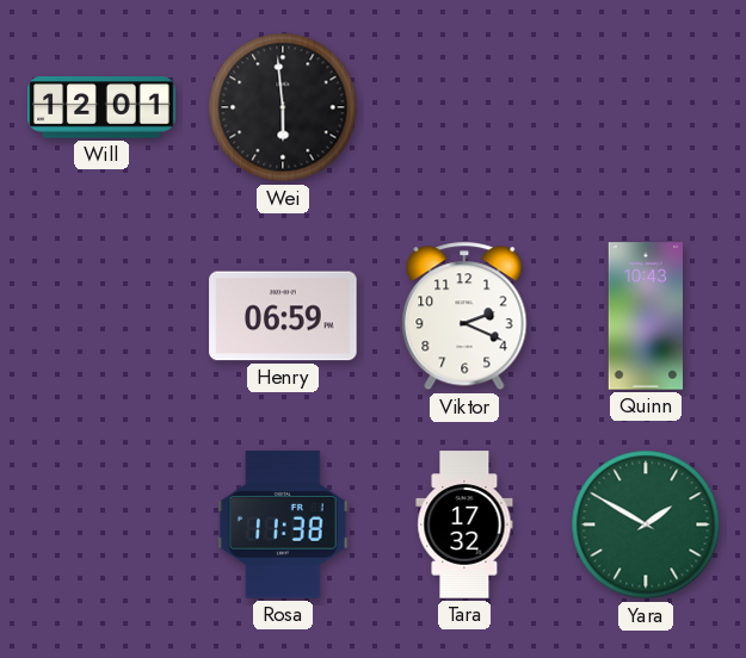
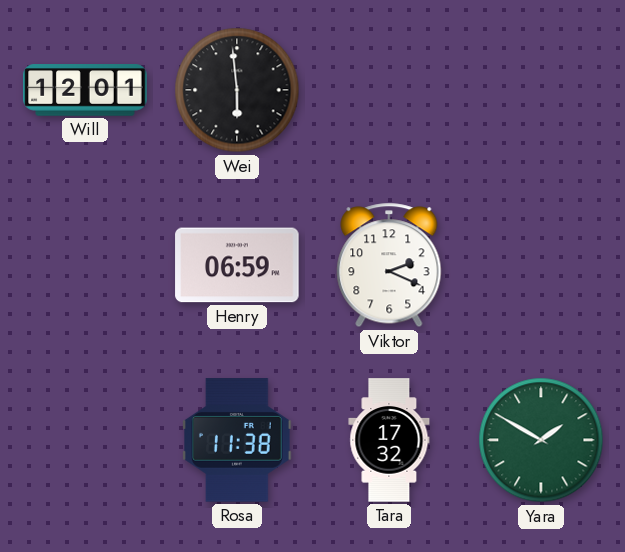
Quinn: 10:43 -> none (645, 316)
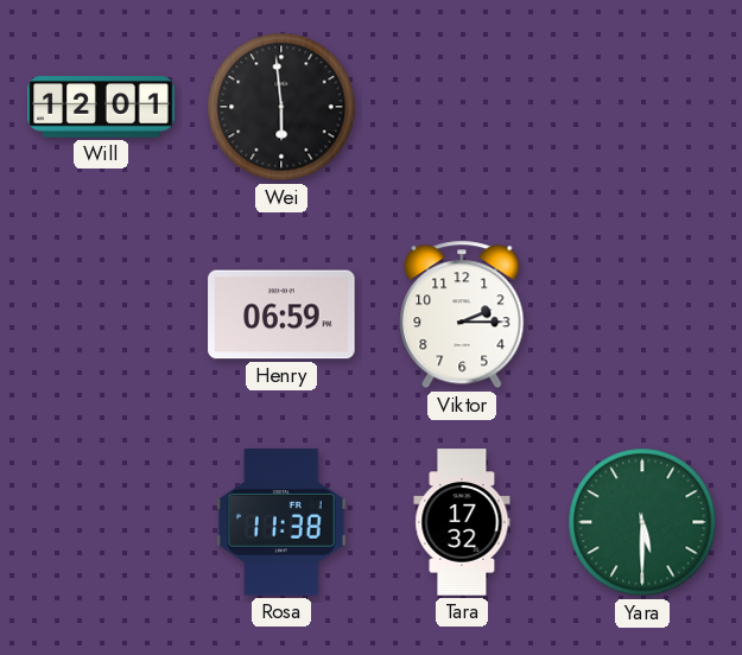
Viktor: 2:19 -> 2:15 (462, 314)
Yara: 1:50 -> 5:30 (642, 522)
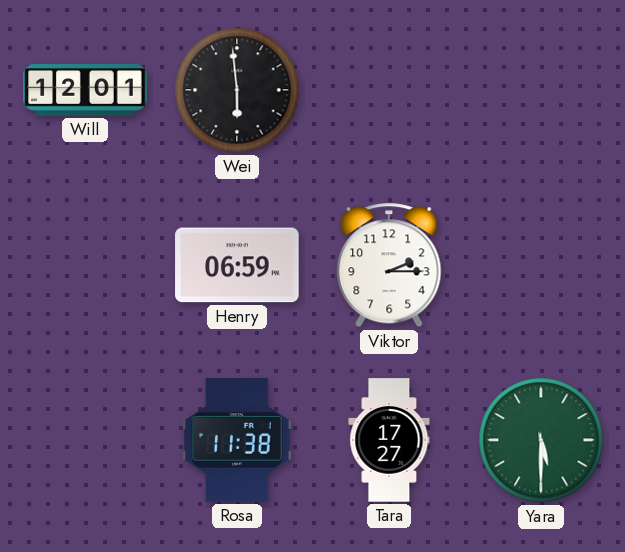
Tara: 17:32 -> 17:27 (389, 440)
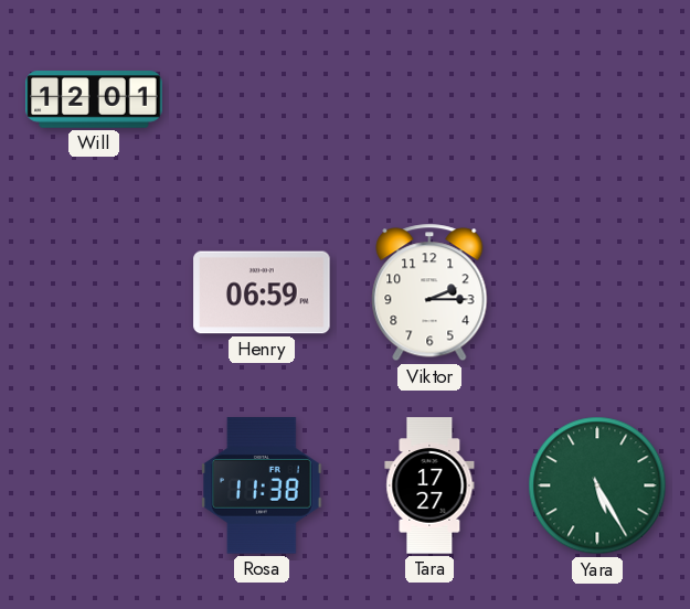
Wei: 5:59 -> none (237, 90)
Yara: 5:30 -> 5:25 (597, 485)
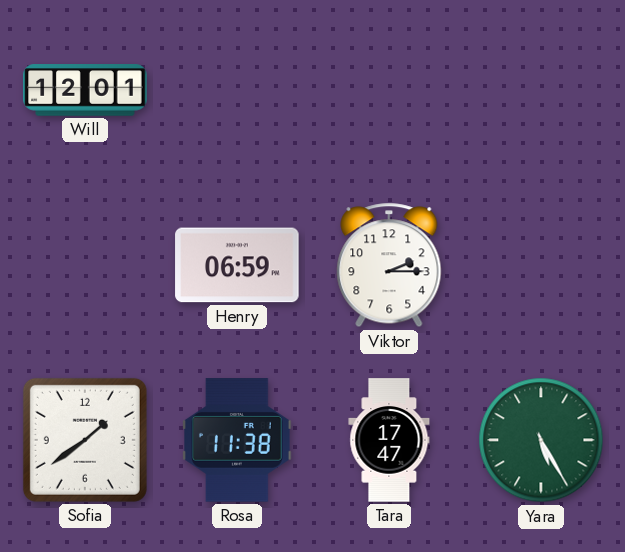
Sofia: none -> 1:39 (85, 440)
Tara: 17:27 -> 17:47 (389, 440)
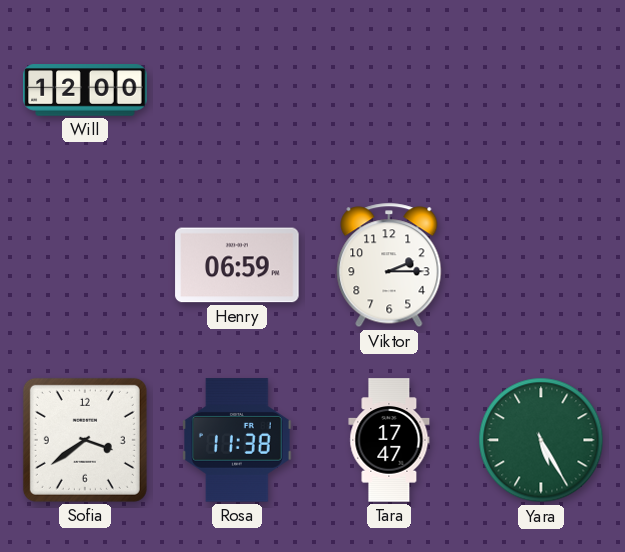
Will: 12:01 -> 12:00 (85, 90)
Sofia: 1:39 -> 3:39 (85, 440)
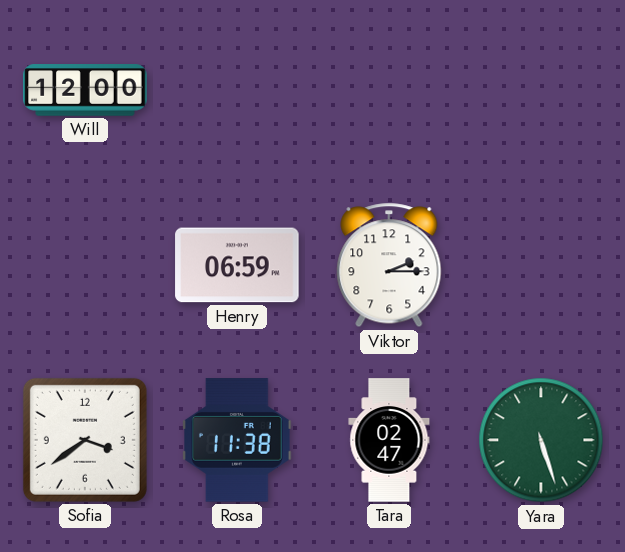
Tara: 17:47 -> 02:47 (389, 440)
Yara: 5:25 -> 5:27 (541, 440)
